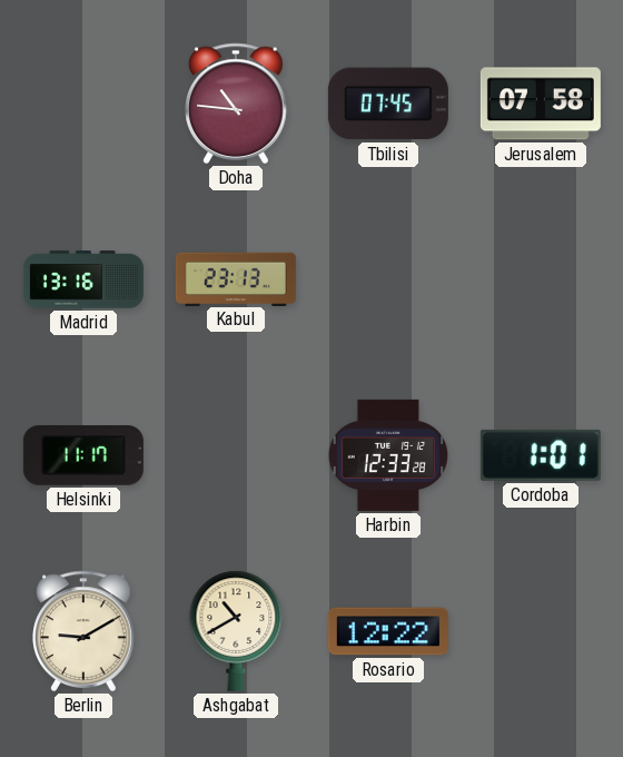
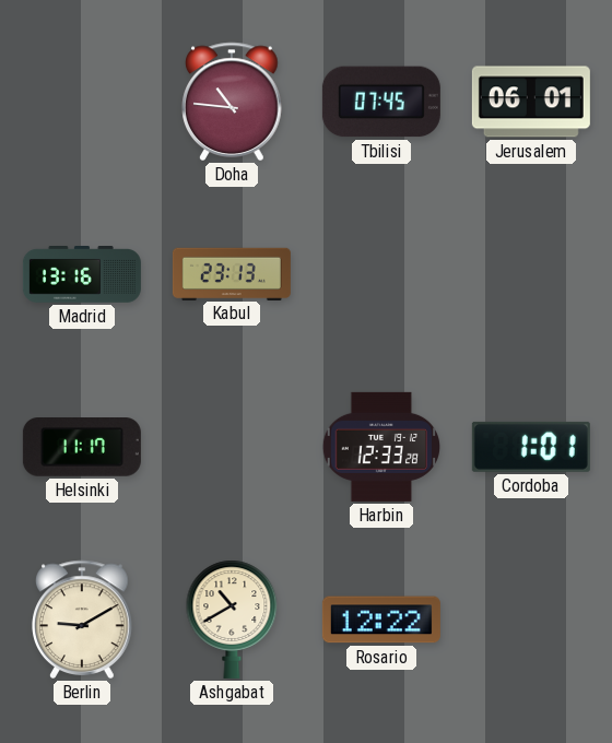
Jerusalem: 07:58 -> 06:01 (531, 102)
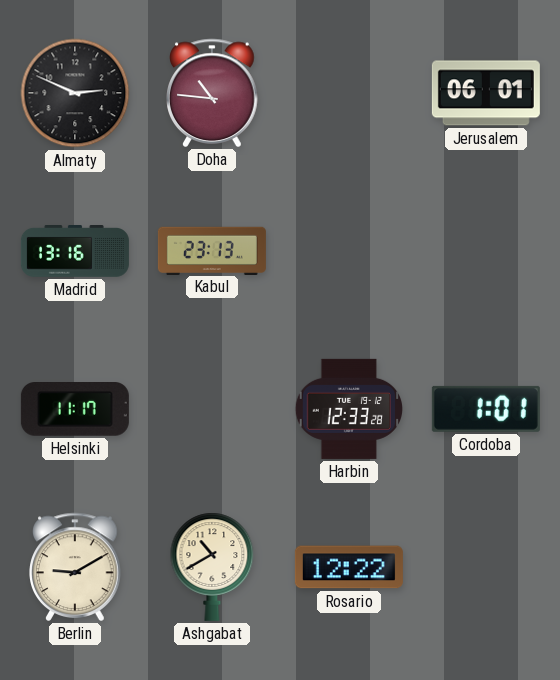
Almaty: none -> 2:49 (75, 93)
Tbilisi: 07:45 -> none (381, 102)
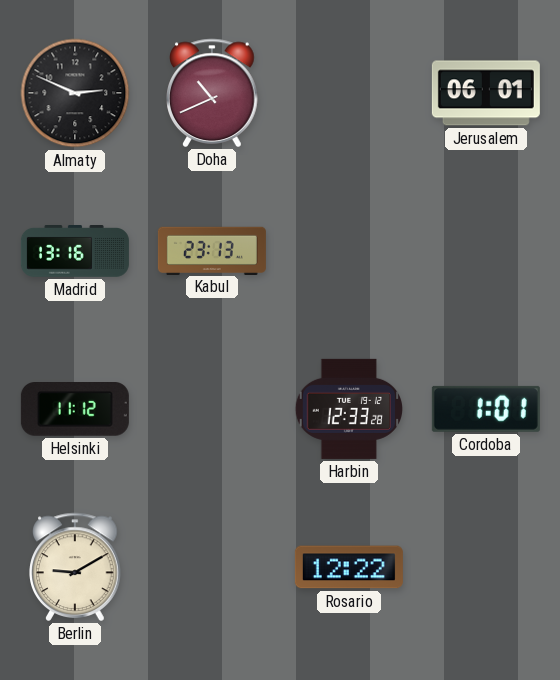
Doha: 10:46 -> 10:41 (212, 93)
Helsinki: 11:17 -> 11:12 (75, 410)
Ashgabat: 10:40 -> none (212, 567)
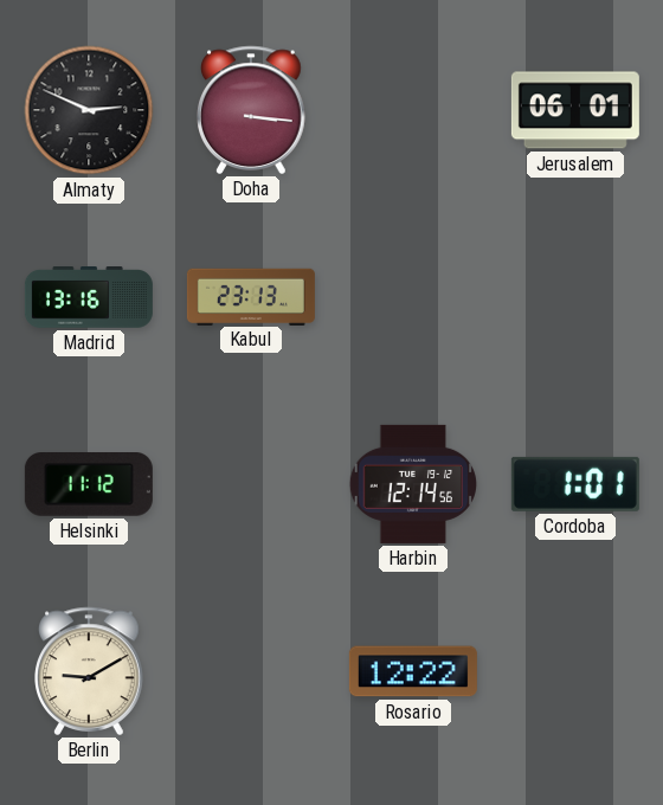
Doha: 10:41 -> 3:16 (251, 110)
Harbin: 12:33 -> 12:14 (412, 484)
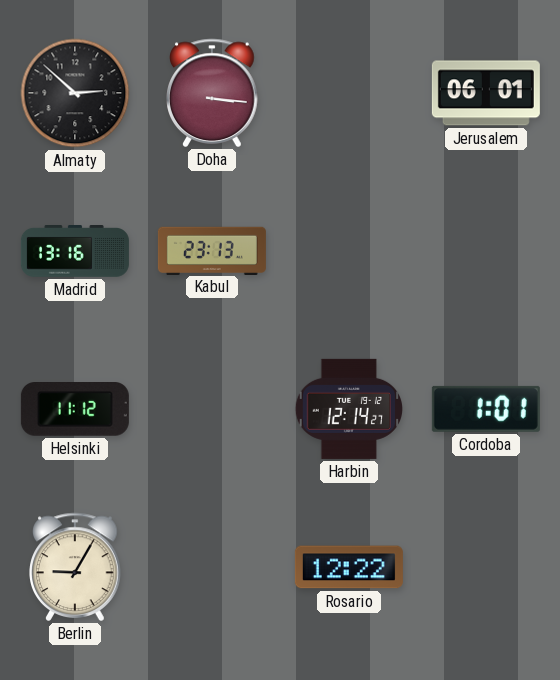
Almaty: 2:49 -> 2:52 (75, 93)
Harbin: 12:14:56 -> 12:14:27 (348, 409)
Berlin: 9:10 -> 9:05 (75, 567)
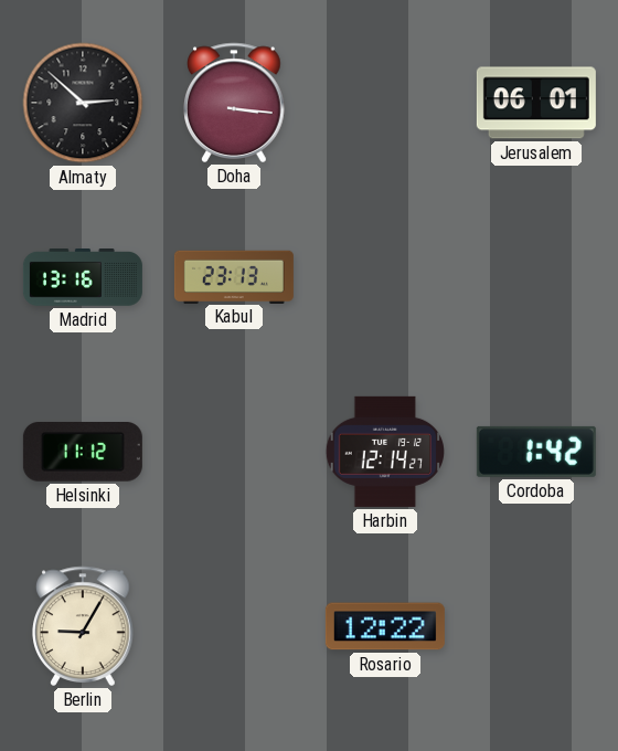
Cordoba: 1:01 -> 1:42 (536, 452)
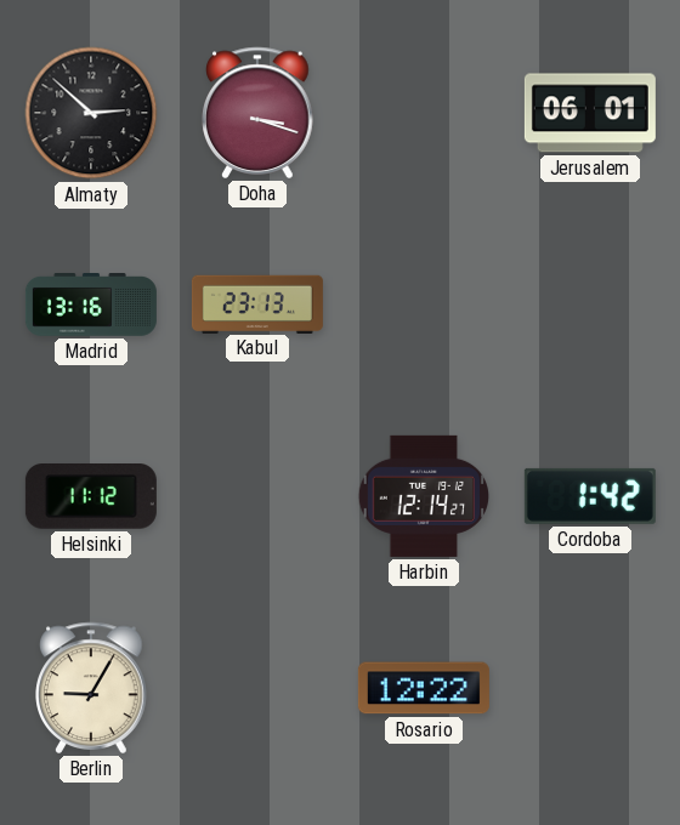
Doha: 3:16 -> 3:18 (257, 113)
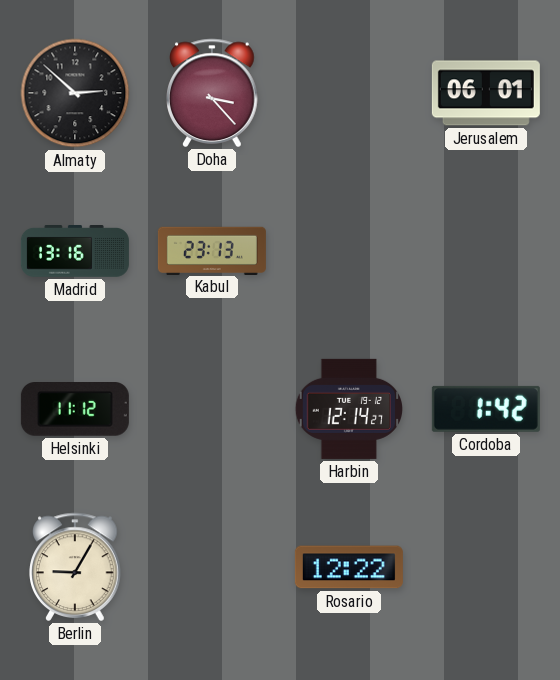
Doha: 3:18 -> 3:23 (212, 93)
